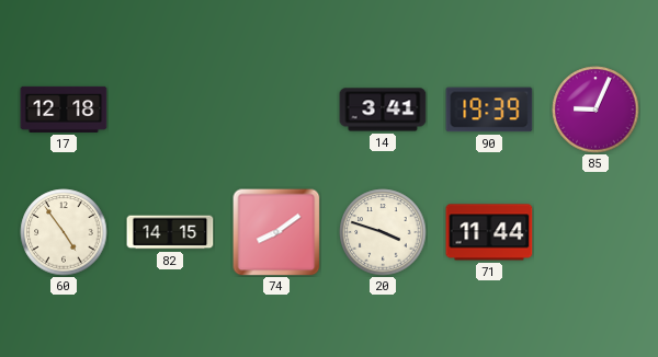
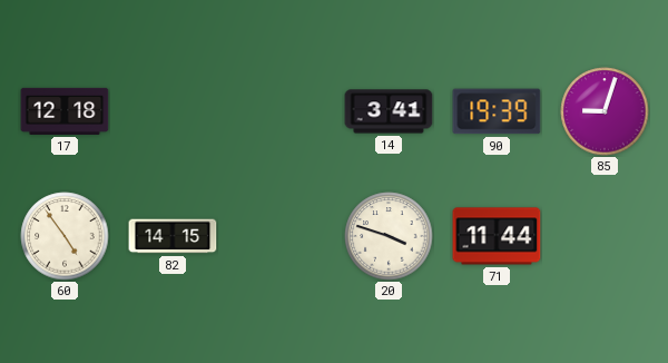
85: 9:04 -> 9:03 (605, 111)
74: 8:09 -> none (276, 232)
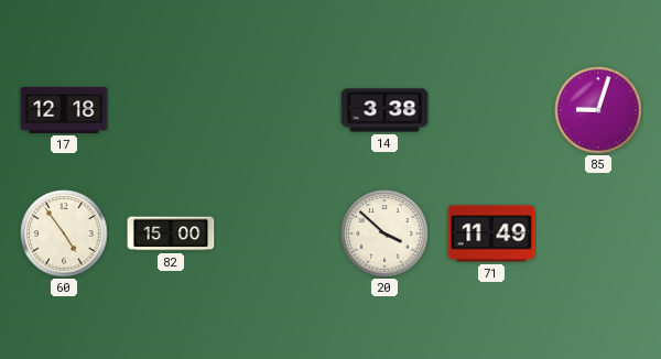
14: 3:41 -> 3:38 (384, 110)
90: 19:39 -> none (497, 111)
82: 14:15 -> 15:00 (171, 233)
20: 3:48 -> 3:52 (384, 233)
71: 11:44 -> 11:49 (491, 233)
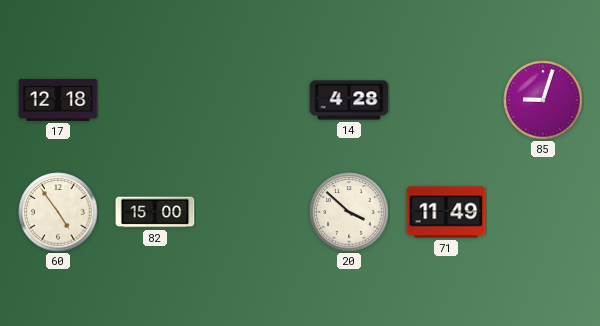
14: 3:38 -> 4:28 (349, 100)
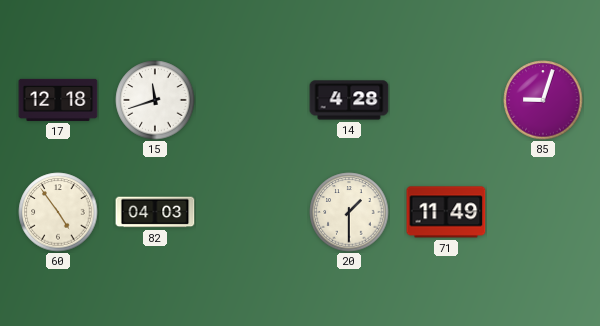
15: none -> 11:42 (155, 100)
82: 15:00 -> 04:03 (155, 212)
20: 3:52 -> 1:30 (349, 212)
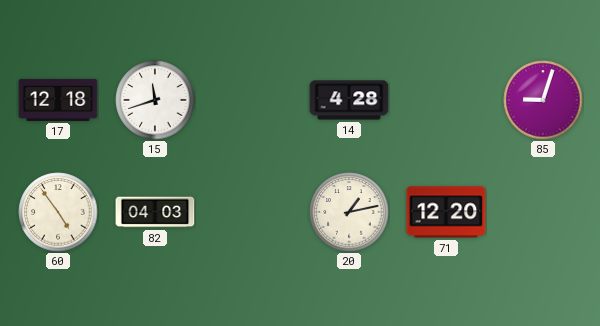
20: 1:30 -> 1:13 (349, 212)
71: 11:49 -> 12:20 (446, 212)
